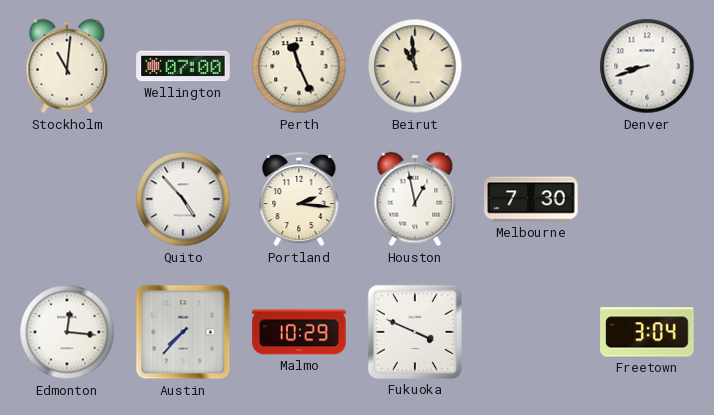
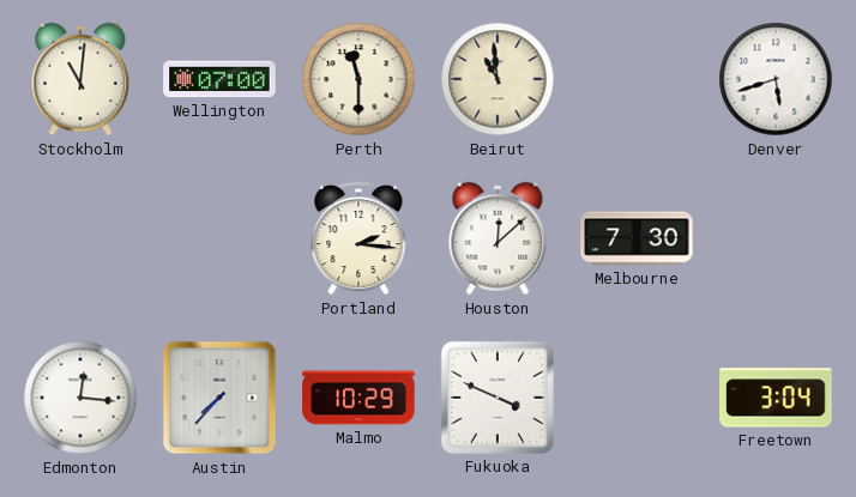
Perth: 11:26 -> 11:30 (358, 79)
Denver: 8:42 -> 5:42 (776, 79)
Quito: 4:53 -> none (183, 199)
Houston: 12:58 -> 12:08 (498, 238)
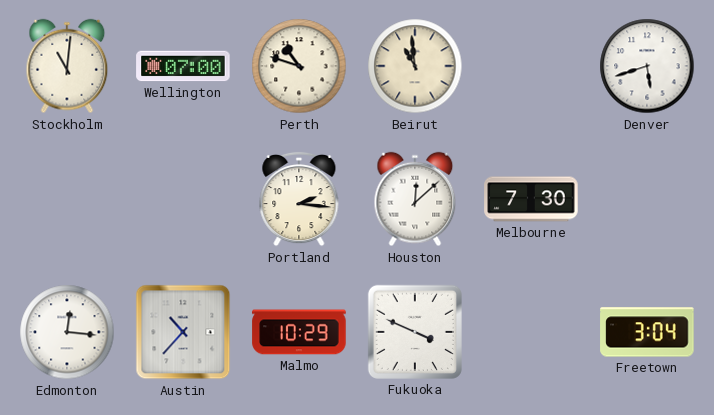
Perth: 11:30 -> 10:48 (299, 66)
Austin: 7:37 -> 10:37 (183, 332)
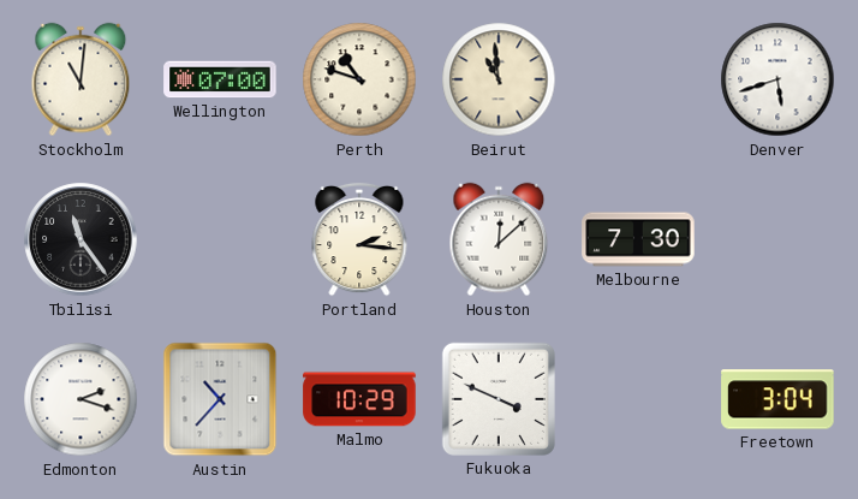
Tbilisi: none -> 11:24 (81, 239)
Edmonton: 12:16 -> 2:18 (81, 399)
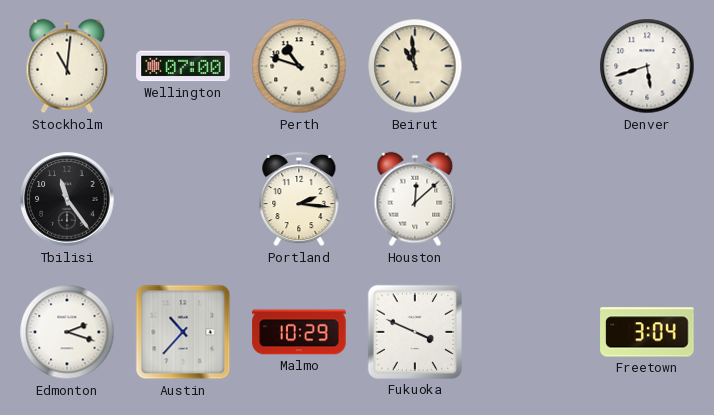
Melbourne: 7:30 -> none (638, 239)
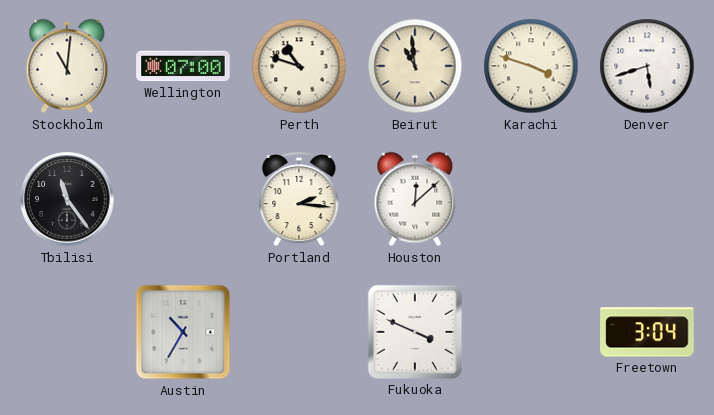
Karachi: none -> 3:48 (531, 66)
Edmonton: 2:18 -> none (67, 332)
Austin: 10:37 -> 10:35 (183, 332)
Malmo: 10:29 -> none (299, 332)
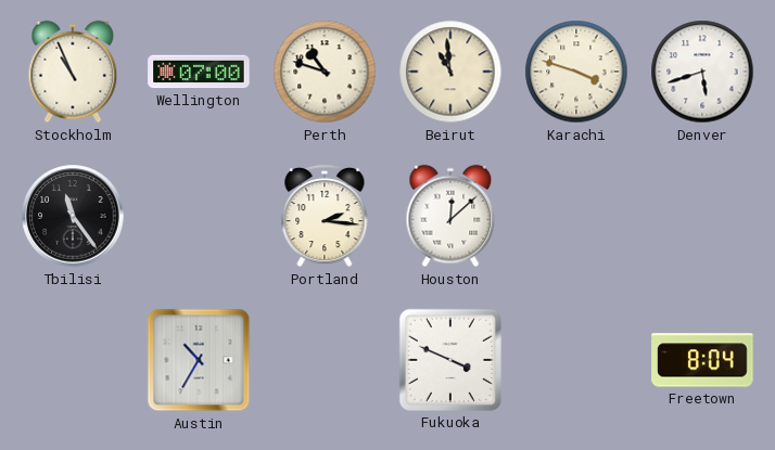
Stockholm: 11:01 -> 10:56 (73, 72)
Freetown: 3:04 -> 8:04 (702, 360)
